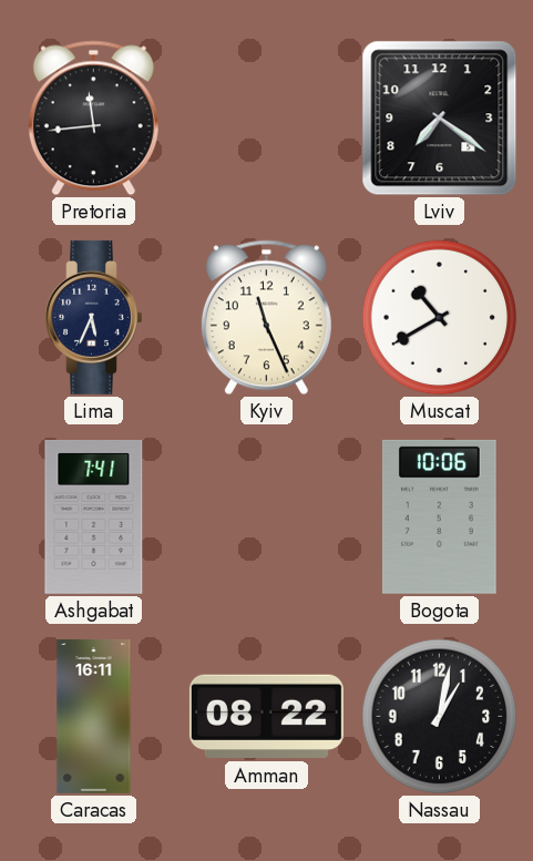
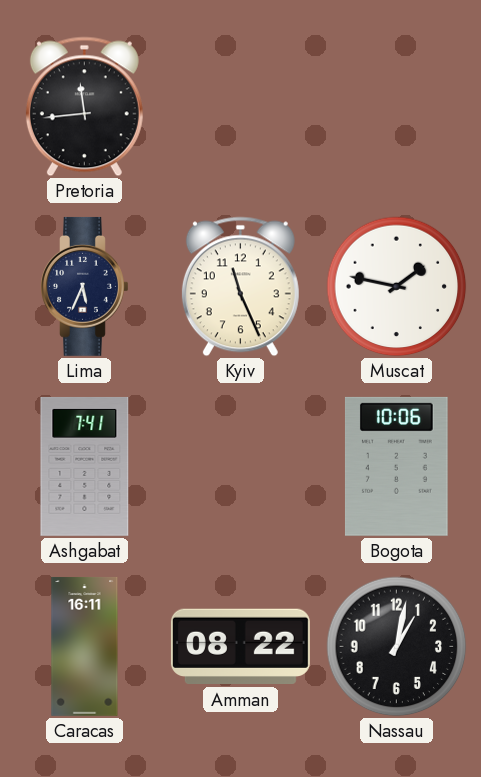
Lviv: 7:21 -> none (440, 119)
Muscat: 10:40 -> 1:47 (397, 287)
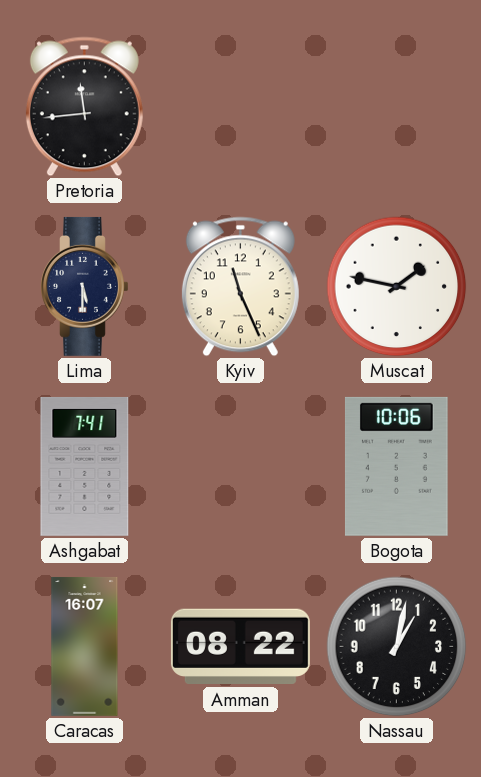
Lima: 5:34 -> 5:30 (85, 286)
Caracas: 16:11 -> 16:07 (85, 646)
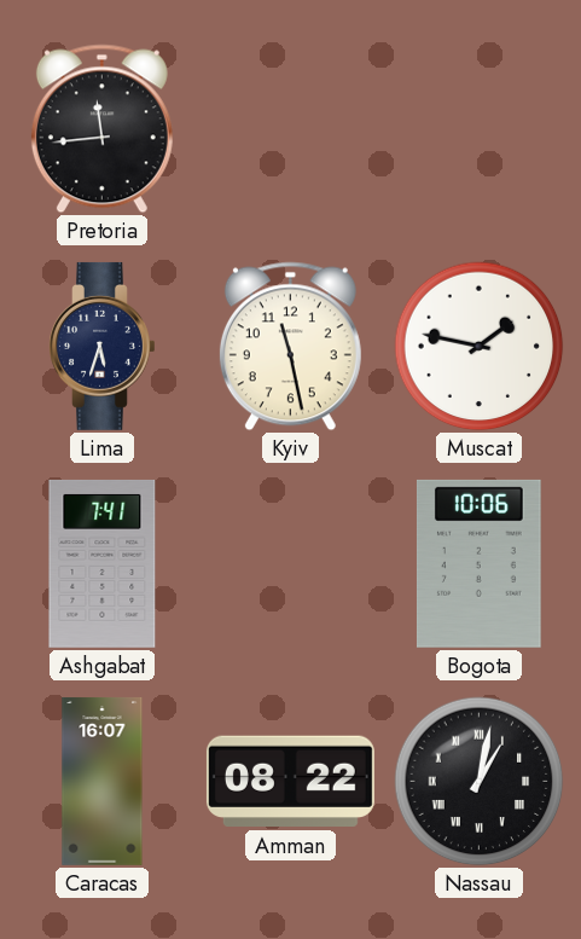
Lima: 5:30 -> 5:33 (103, 346)
Kyiv: 11:26 -> 11:28 (290, 347)
Nassau numerals: Arabic -> Roman (480, 782)
